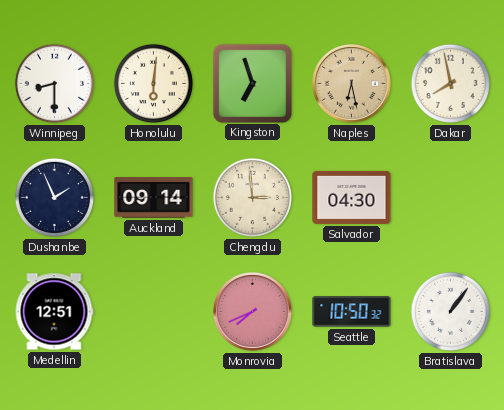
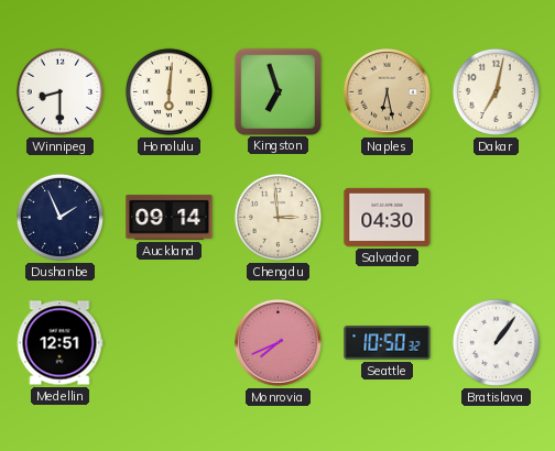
Dakar: 7:58 -> 7:02 (496, 91)
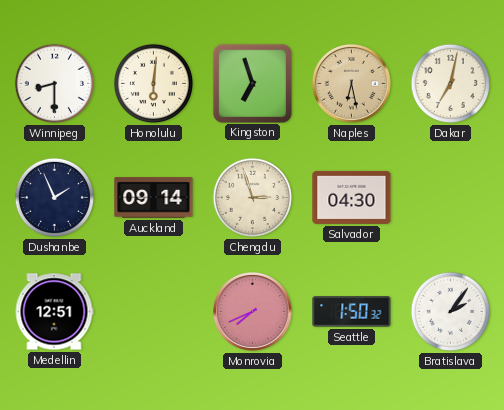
Chengdu: 2:59 -> 2:57 (252, 197)
Seattle: 10:50 -> 1:50 (352, 312)
Bratislava: 1:06 -> 2:06 (450, 311)
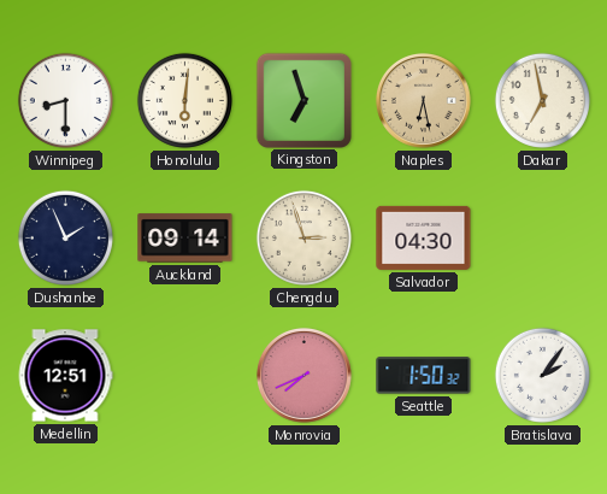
Dakar: 7:02 -> 6:58 (542, 100)
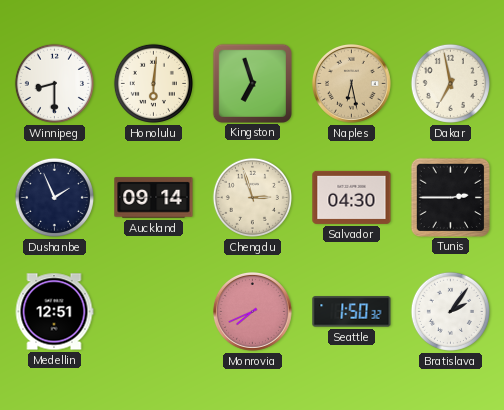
Tunis: none -> 2:45 (450, 197)
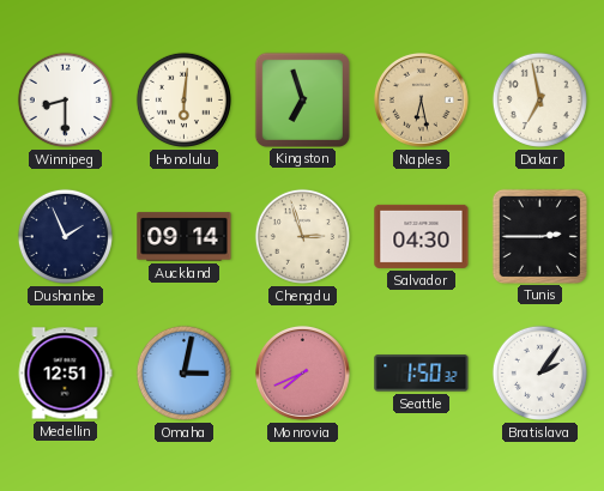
Omaha: none -> 3:02 (183, 372)
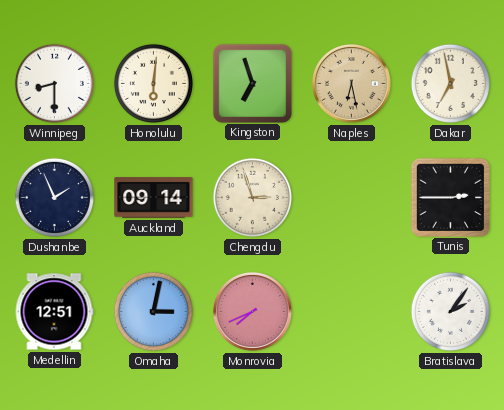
Salvador: 04:30 -> none (422, 236)
Seattle: 1:50 -> none (422, 374)
